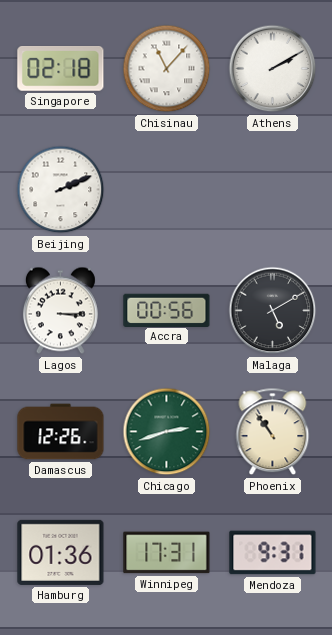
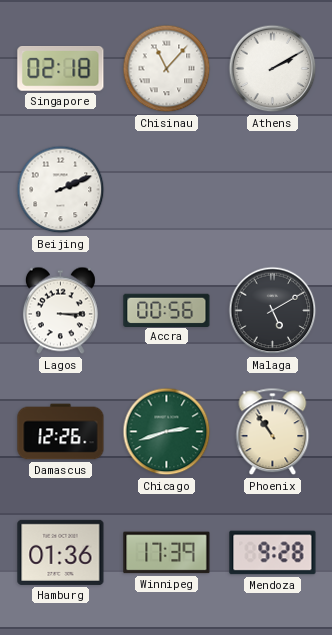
Winnipeg: 17:31 -> 17:39 (167, 553)
Mendoza: 9:31 -> 9:28 (273, 553)
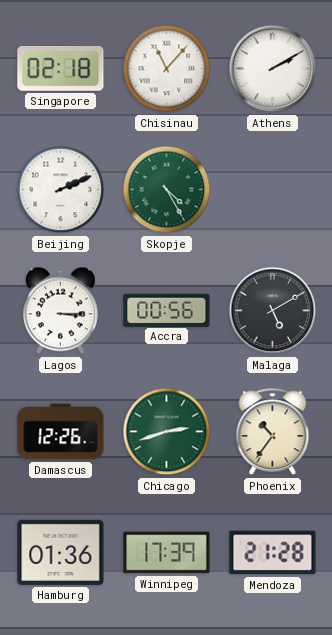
Skopje: none -> 4:25 (167, 190)
Phoenix: 10:54 -> 10:36 (273, 432)
Mendoza: 9:28 -> 21:28 (273, 553)
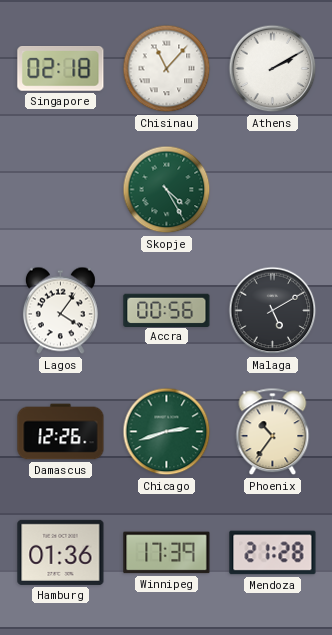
Beijing: 2:11 -> none (61, 190)
Lagos: 3:15 -> 4:06 (60, 311)
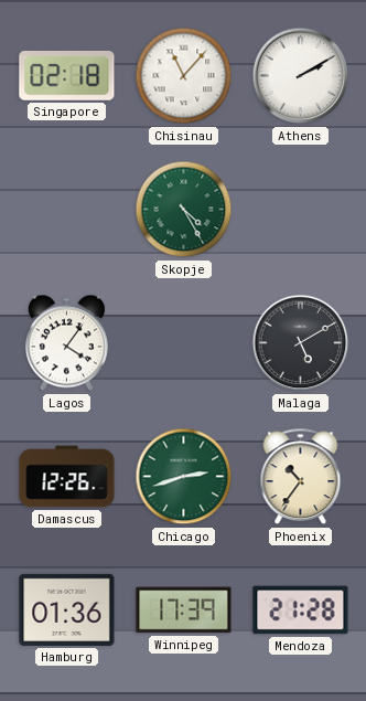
Accra: 00:56 -> none (167, 310)
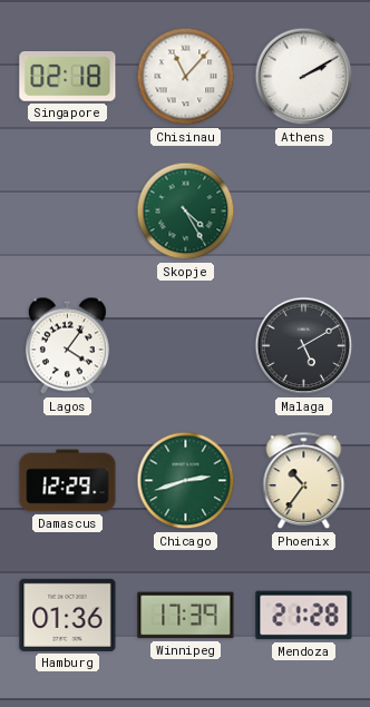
Damascus: 12:26 -> 12:29 (68, 481)
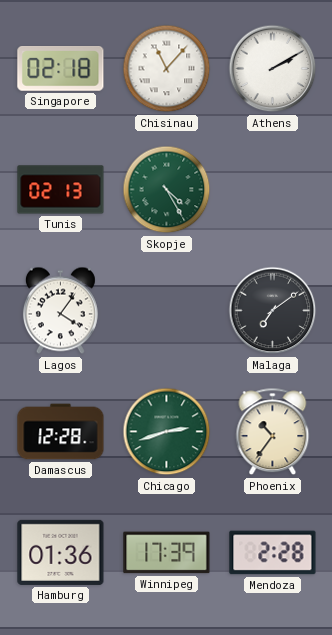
Tunis: none -> 02:13 (61, 190)
Malaga: 5:10 -> 7:09 (273, 311)
Damascus: 12:29 -> 12:28 (61, 432)
Mendoza: 21:28 -> 2:28 (273, 553)
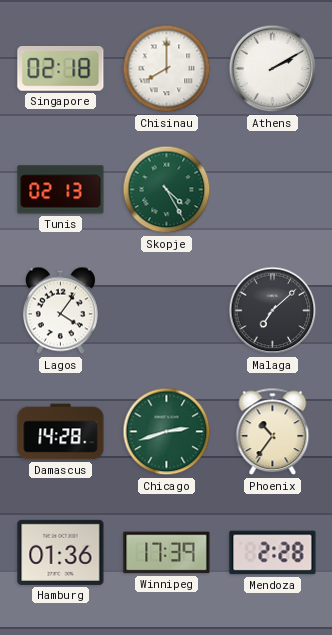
Chisinau: 11:07 -> 8:00 (167, 69)
Malaga: 7:09 -> 7:08 (273, 311)
Damascus: 12:28 -> 14:28 (61, 432)
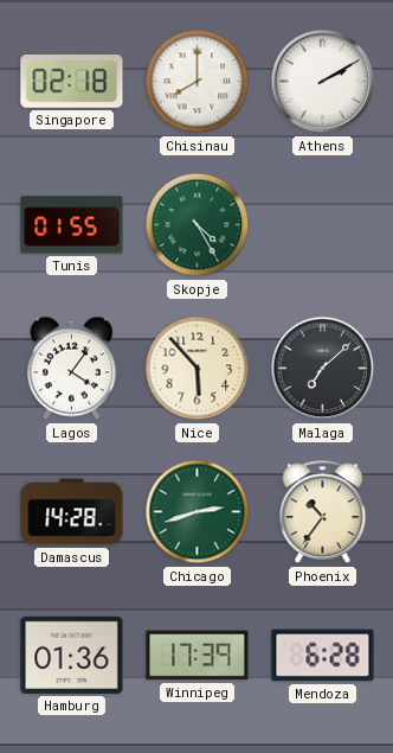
Tunis: 02:13 -> 01:55 (72, 225)
Nice: none -> 5:53 (198, 369)
Mendoza: 2:28 -> 6:28 (323, 656)
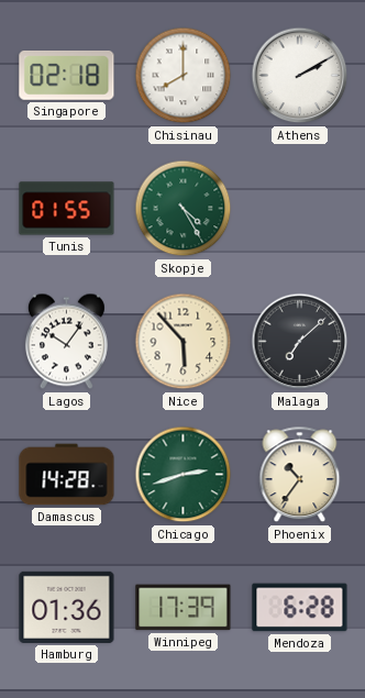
Lagos: 4:06 -> 10:06 (66, 342)
